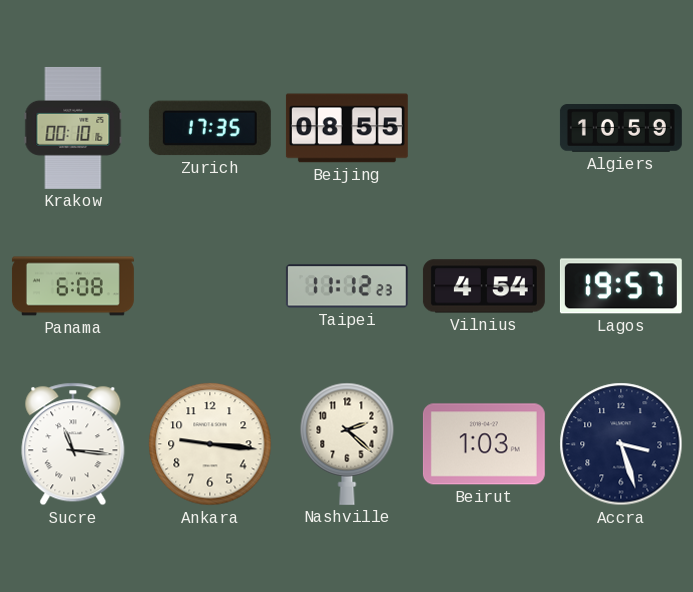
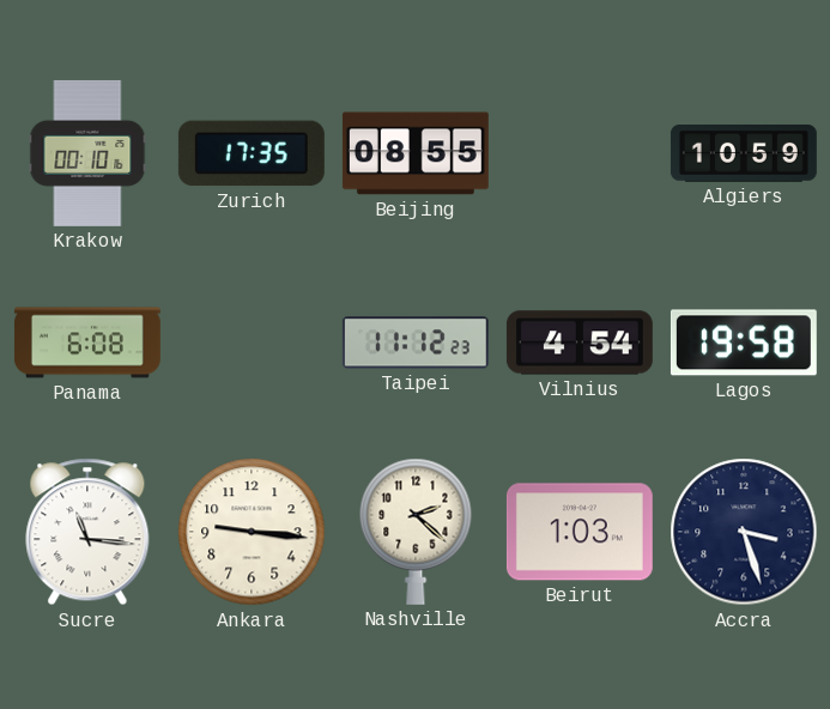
Lagos: 19:57 -> 19:58 (744, 343)
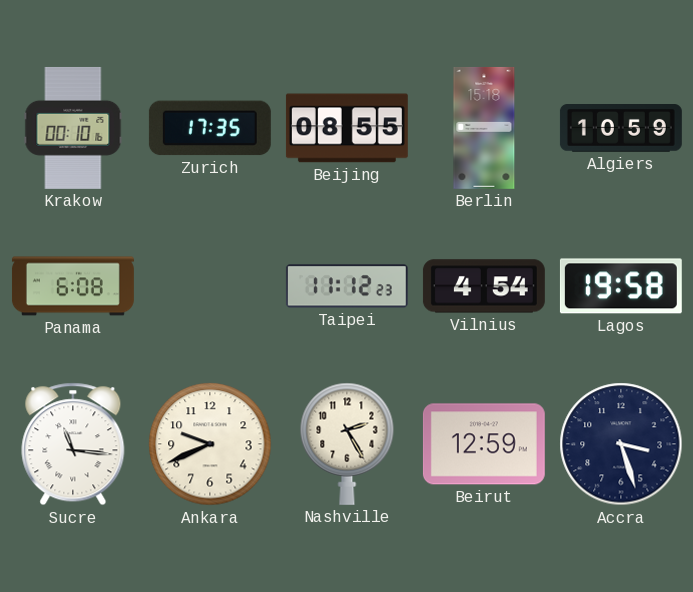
Berlin: none -> 15:18 (484, 128)
Ankara: 9:16 -> 9:41 (210, 444)
Nashville: 2:22 -> 2:25 (347, 444)
Beirut: 1:03 -> 12:59 (484, 444)
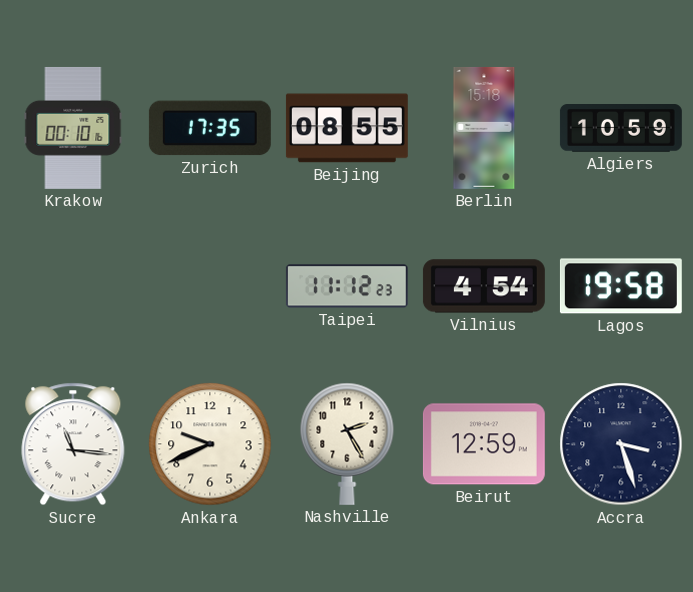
Panama: 6:08 -> none (73, 286)
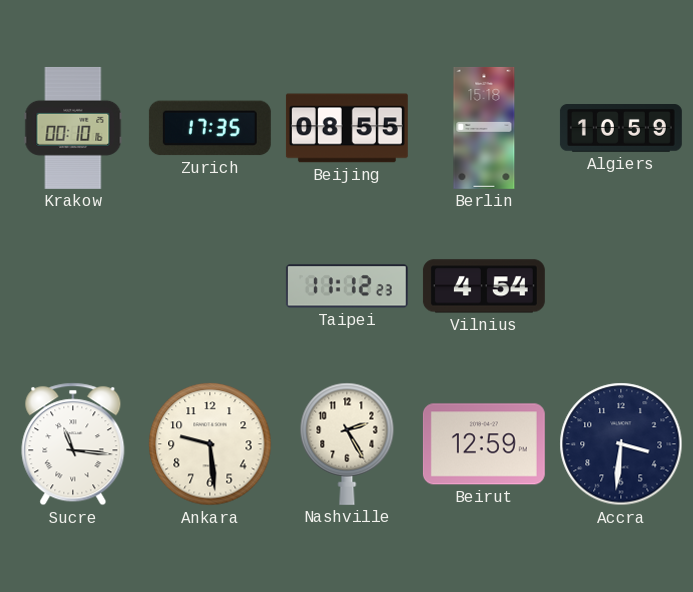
Lagos: 19:58 -> none (621, 286)
Ankara: 9:41 -> 9:29 (210, 444)
Accra: 3:27 -> 3:31 (621, 444)
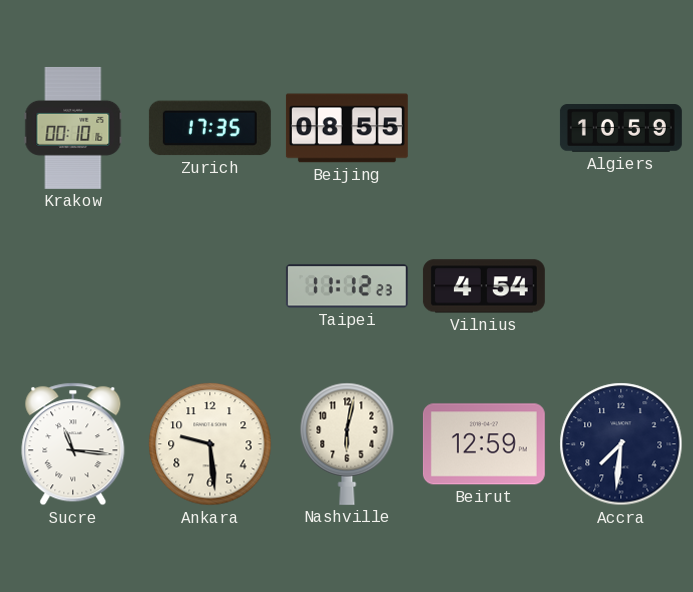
Berlin: 15:18 -> none (484, 128)
Nashville: 2:25 -> 6:02 (347, 444)
Accra: 3:31 -> 7:31 (621, 444)
